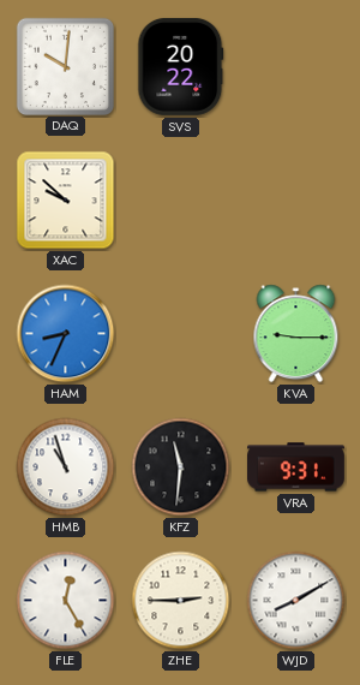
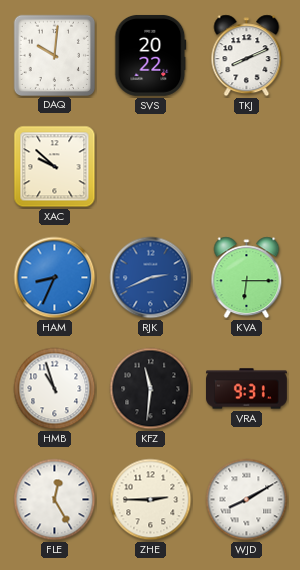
TKJ: none -> 8:11 (247, 56)
RJK: none -> 2:41 (151, 278)
KVA: 9:15 -> 6:15 (247, 278)
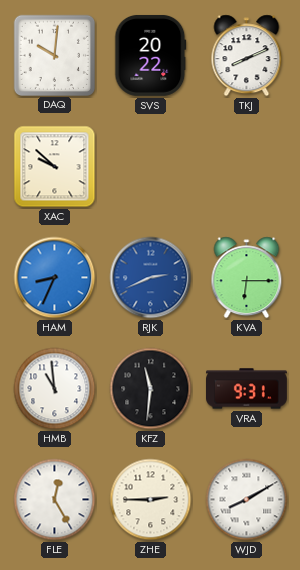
HMB: 10:57 -> 10:59 (55, 389)
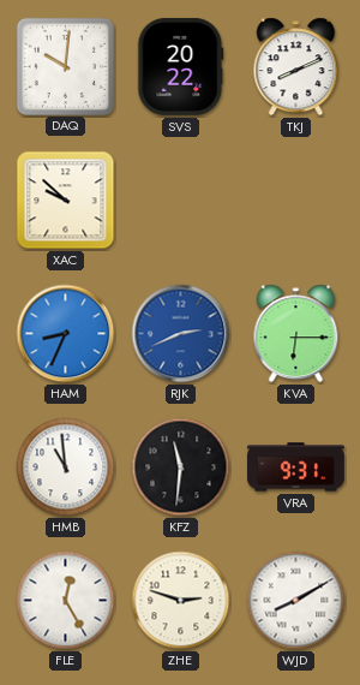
ZHE: 2:45 -> 2:48 (181, 601)
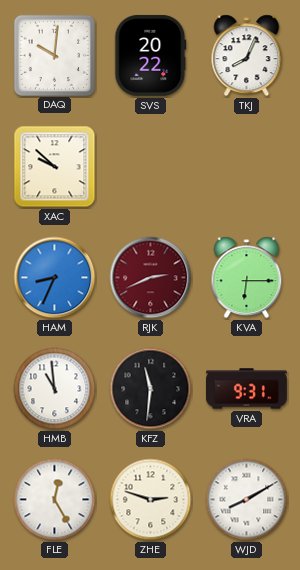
TKJ: 8:11 -> 8:04 (247, 56)
RJK dial: blue -> burgundy (151, 278)
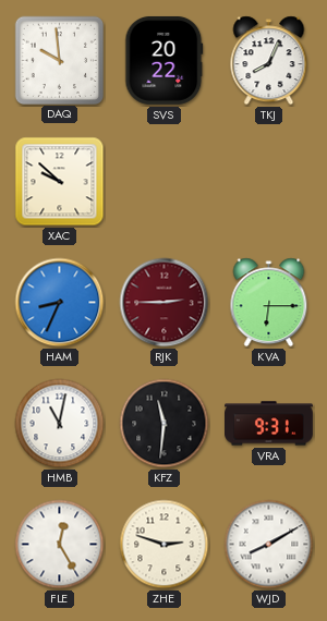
DAQ: 10:01 -> 9:59 (59, 60)
RJK: 2:41 -> 2:45 (165, 303)
HMB: 10:59 -> 11:02 (60, 424)
